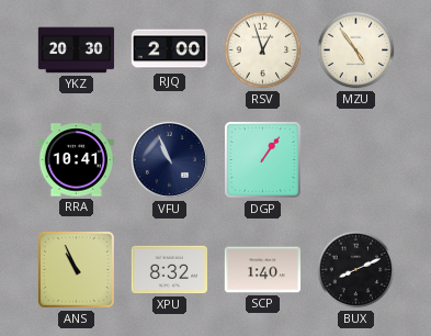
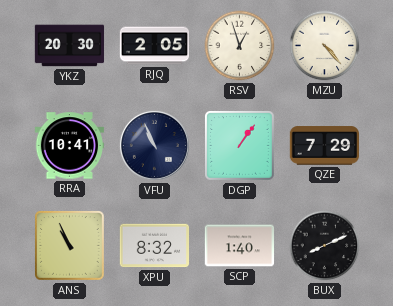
RJQ: 2:00 -> 2:05 (155, 46)
MZU: 4:54 -> 4:23 (325, 46)
QZE: none -> 7:29 (325, 146)
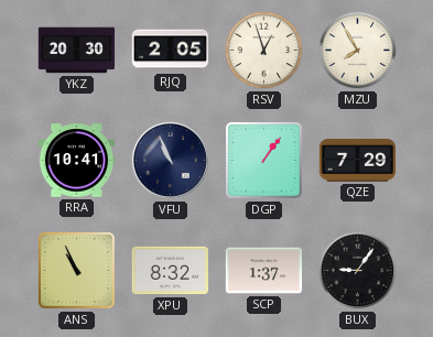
MZU: 4:23 -> 7:55 (358, 51)
SCP: 1:40 -> 1:37 (264, 271)
BUX: 8:11 -> 9:06 (358, 271)
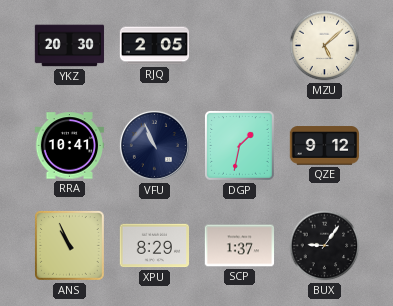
RSV: 12:57 -> none (264, 51)
MZU: 7:55 -> 5:08 (325, 46)
DGP: 1:06 -> 1:32 (240, 146)
QZE: 7:29 -> 9:12 (325, 146)
XPU: 8:32 -> 8:29 (154, 246)
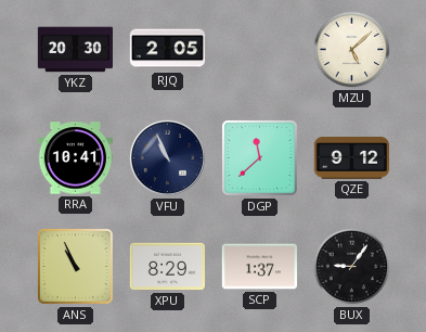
DGP: 1:32 -> 11:38 (260, 158)
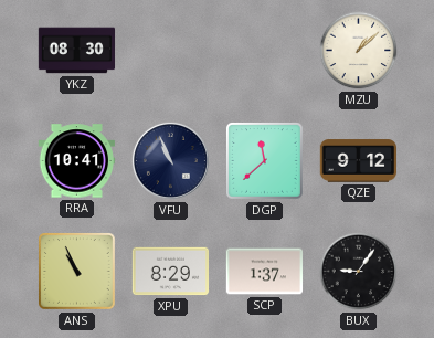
YKZ: 20:30 -> 08:30 (77, 51)
RJQ: 2:05 -> none (168, 50)
MZU: 5:08 -> 1:08 (359, 51)
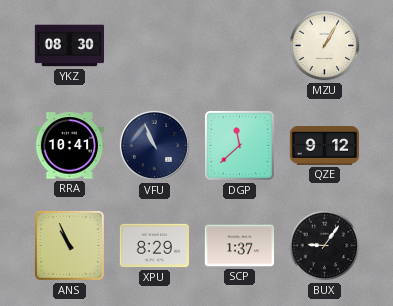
MZU: 1:08 -> 1:05 (325, 46)
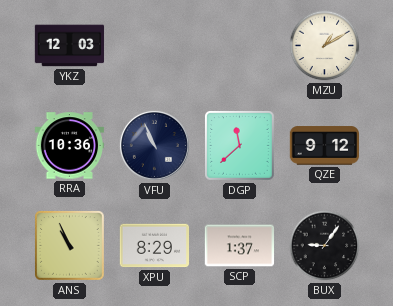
YKZ: 08:30 -> 12:03 (70, 46)
MZU: 1:05 -> 1:10 (325, 46)
RRA: 10:41 -> 10:36 (69, 146)
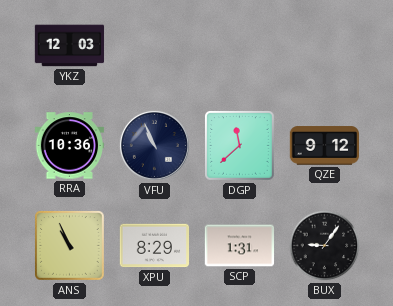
MZU: 1:10 -> none (325, 46)
SCP: 1:37 -> 1:31 (240, 246)
